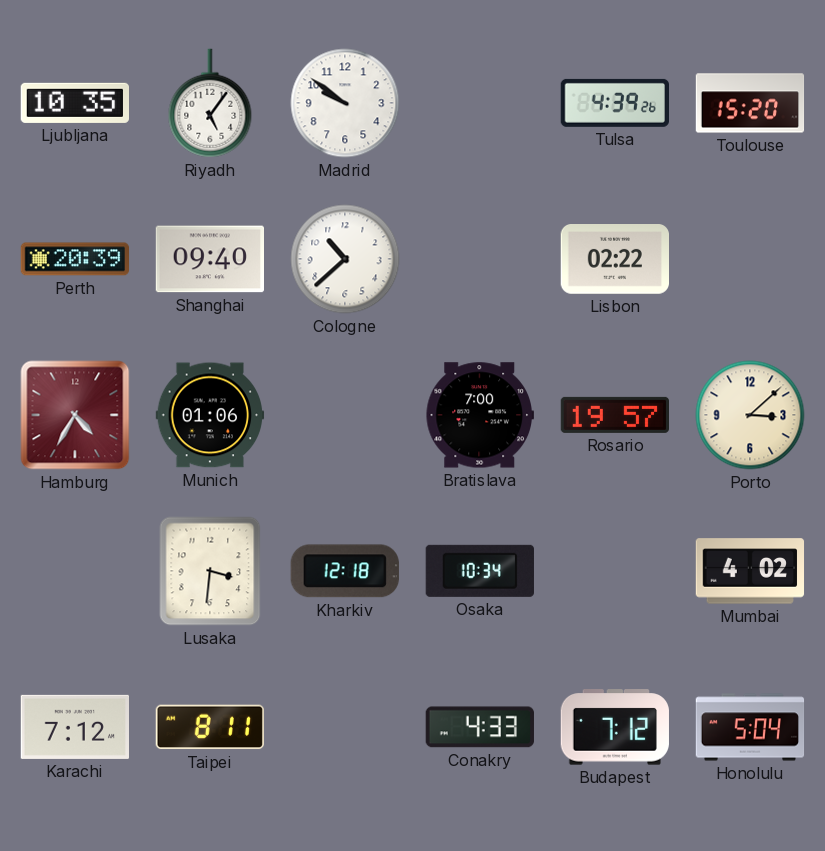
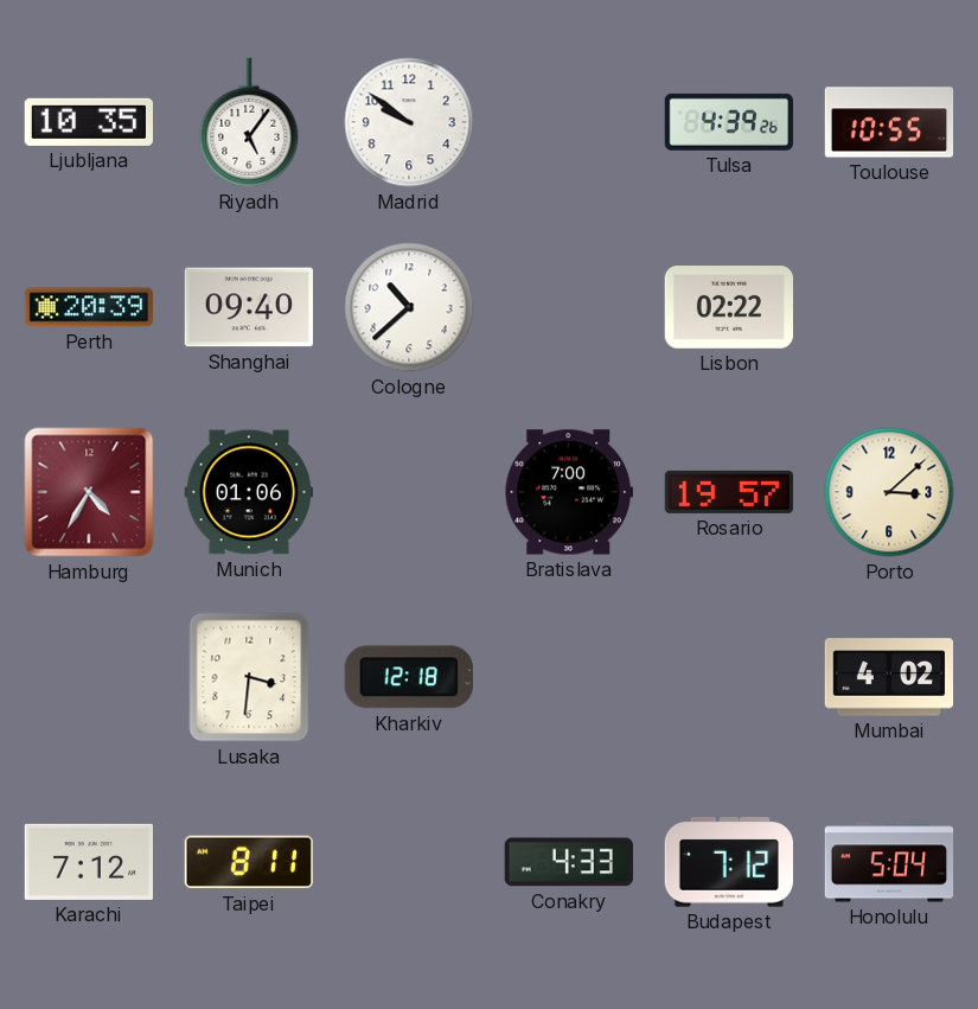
Toulouse: 15:20 -> 10:55 (889, 122)
Osaka: 10:34 -> none (480, 571)
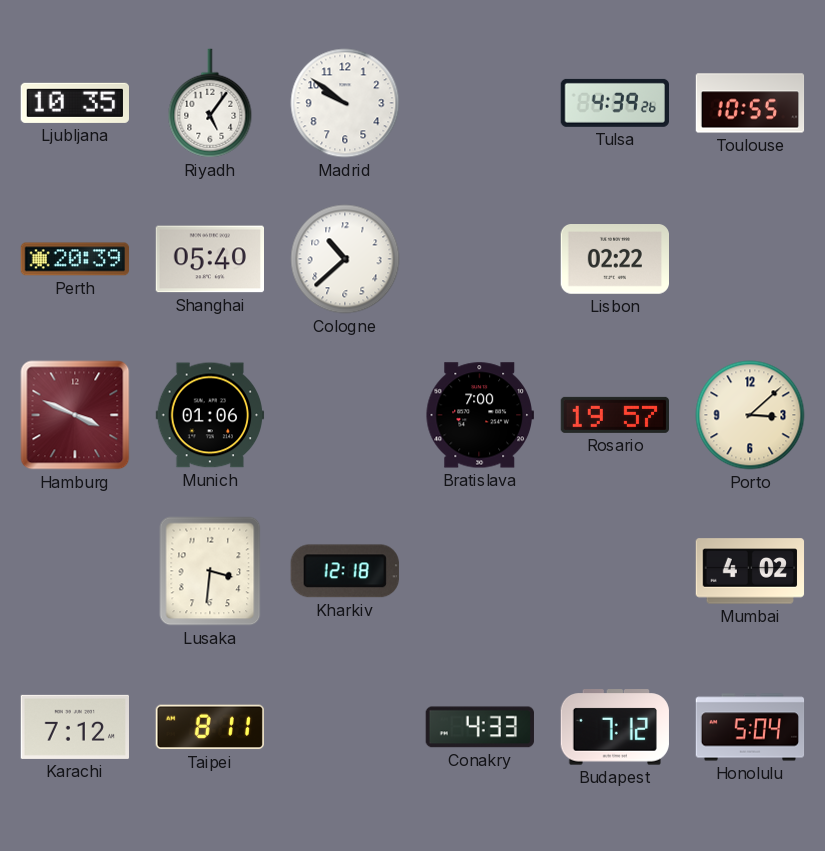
Shanghai: 09:40 -> 05:40 (209, 259)
Hamburg: 4:35 -> 3:49 (75, 415)
